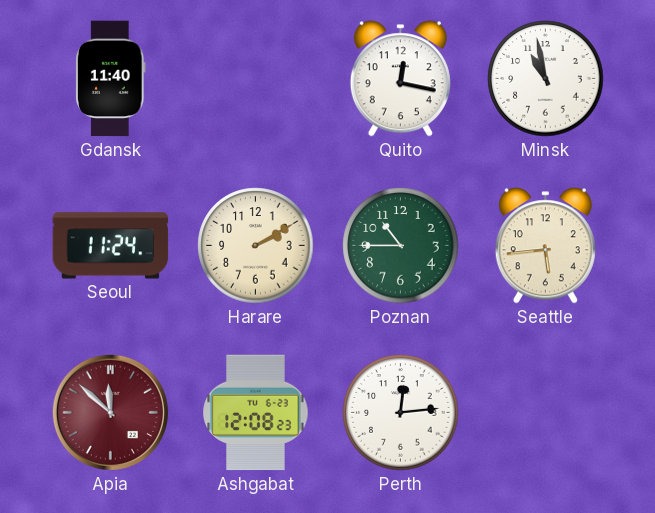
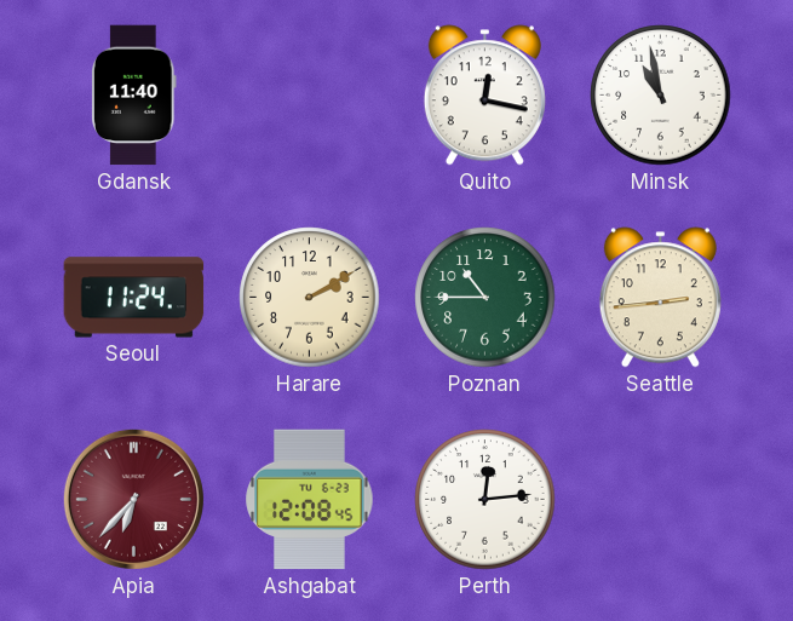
Seattle: 5:44 -> 2:44 (660, 298)
Apia: 11:52 -> 6:37 (133, 499)
Ashgabat: 12:08:23 -> 12:08:45 (310, 500)
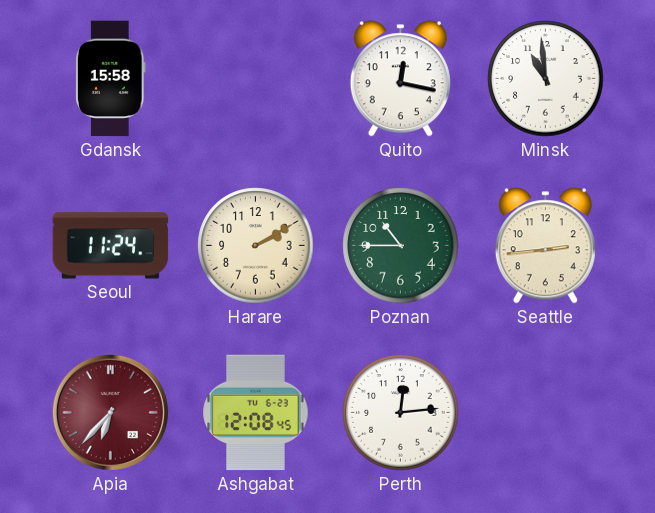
Gdansk: 11:40 -> 15:58 (111, 79)
Minsk: 10:58 -> 10:59 (546, 79)
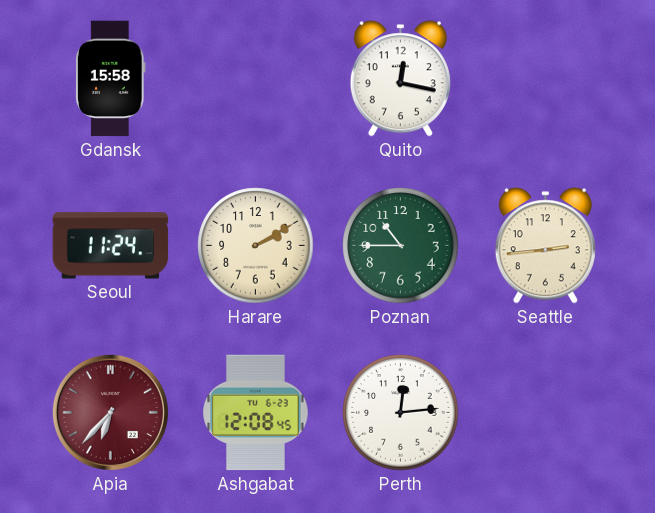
Minsk: 10:59 -> none (546, 79)
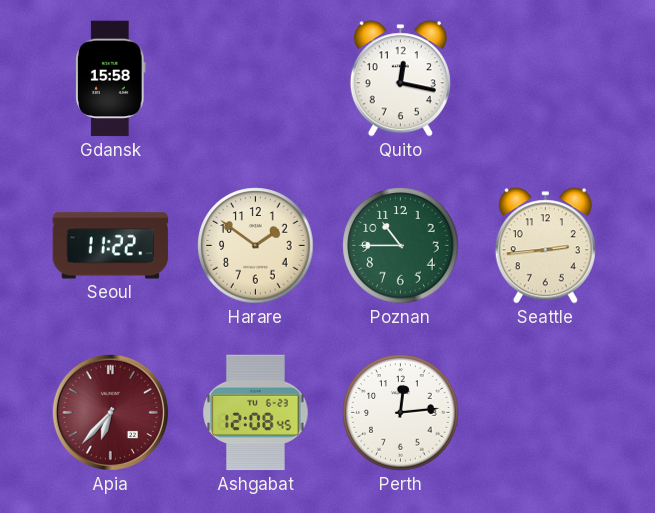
Seoul: 11:24 -> 11:22 (111, 246)
Harare: 2:10 -> 1:51 (256, 246)
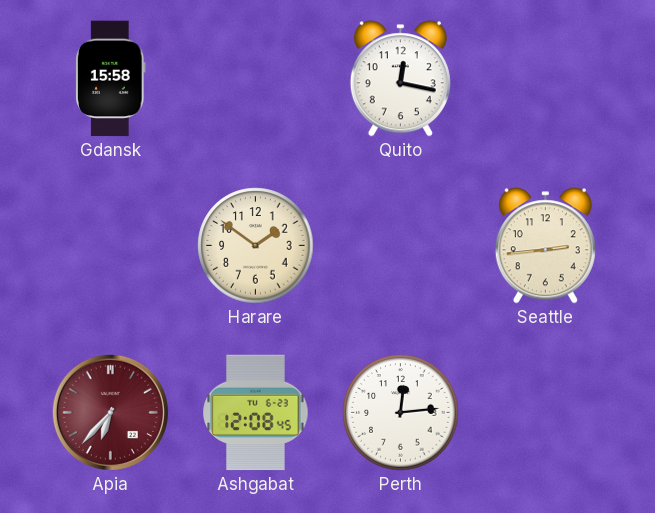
Seoul: 11:22 -> none (111, 246)
Poznan: 10:45 -> none (401, 246)
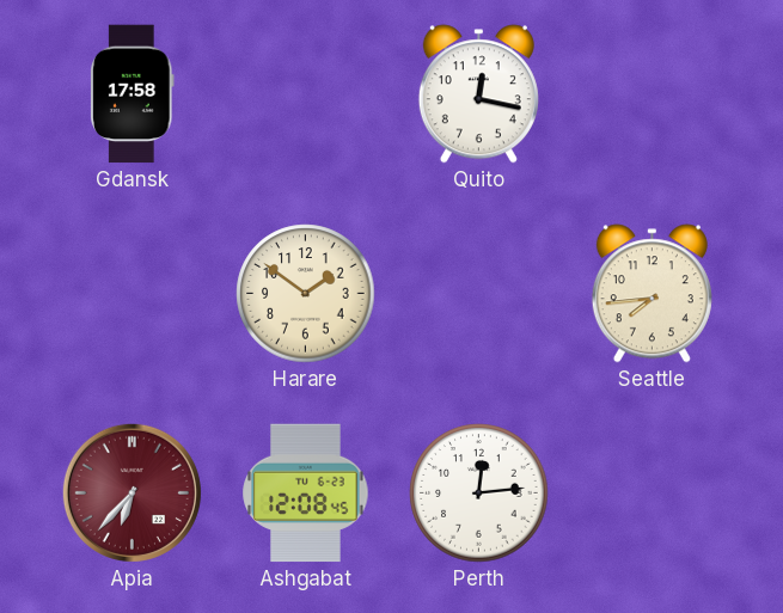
Gdansk: 15:58 -> 17:58 (133, 94)
Seattle: 2:44 -> 7:44 (652, 294)
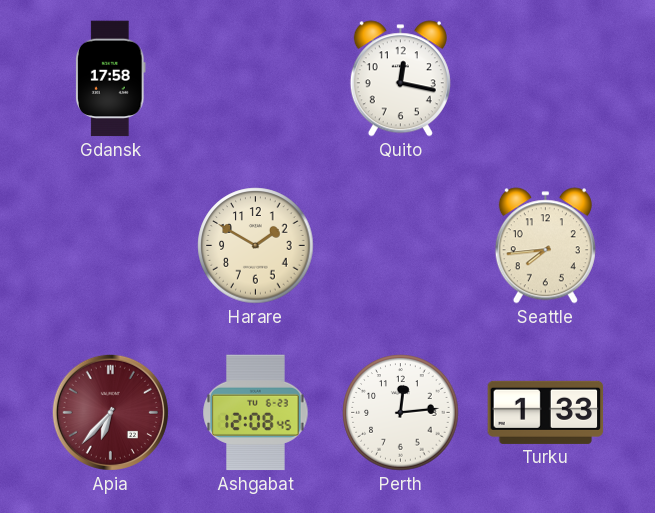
Harare: 1:51 -> 1:50 (256, 246)
Turku: none -> 1:33 (546, 412)
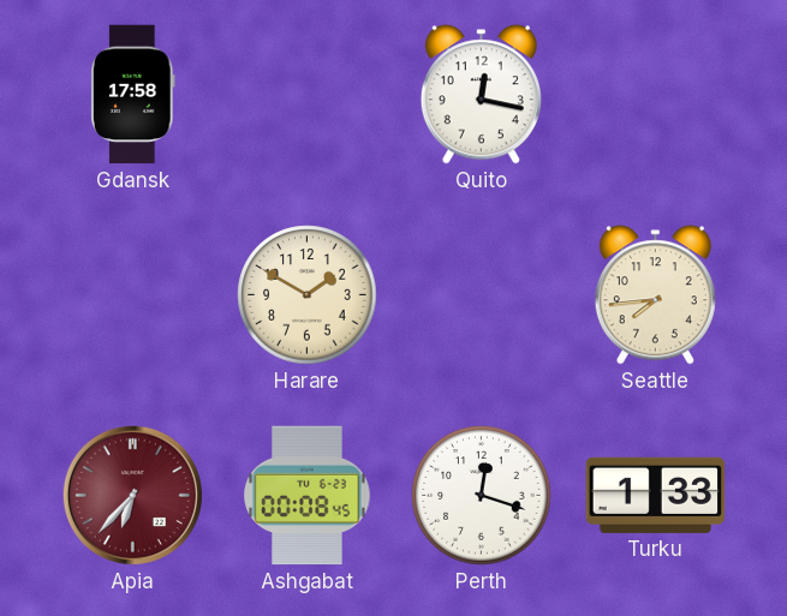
Ashgabat: 12:08 -> 00:08 (308, 496)
Perth: 12:14 -> 12:18 (482, 496)
